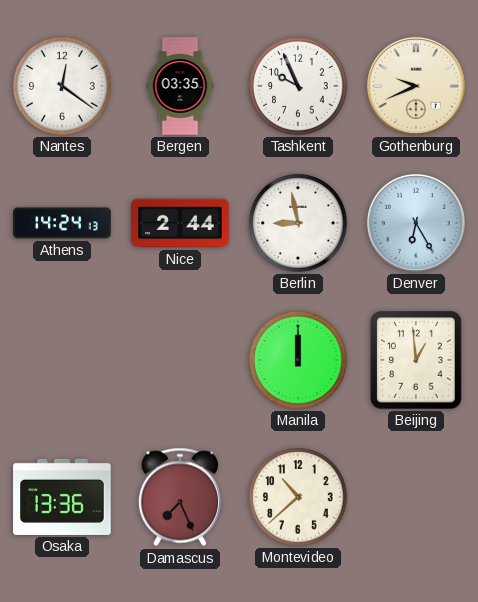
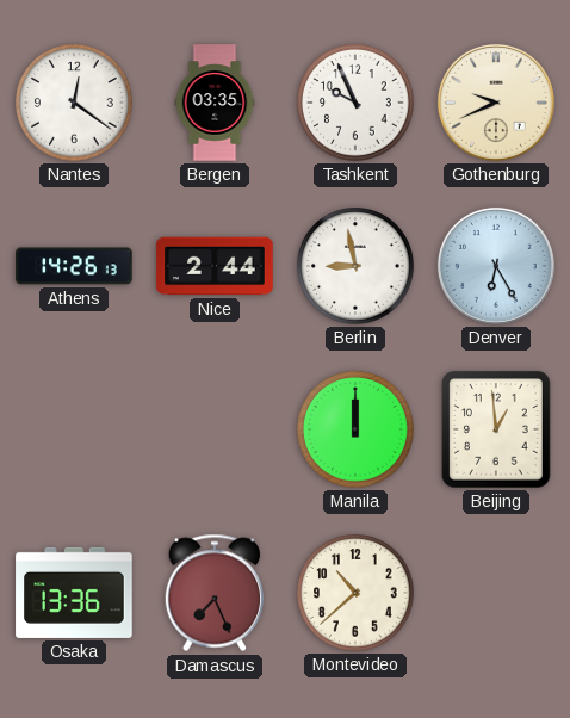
Athens: 14:24 -> 14:26 (74, 266)
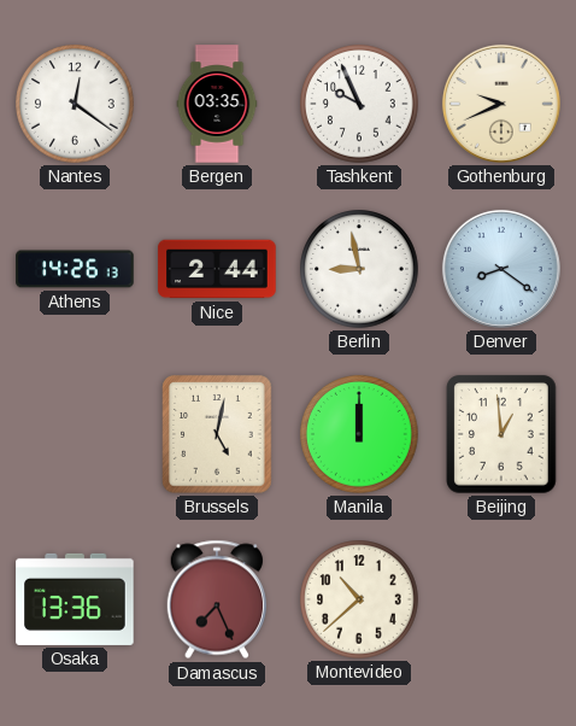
Denver: 6:25 -> 8:21 (501, 269)
Brussels: none -> 5:02 (217, 434)
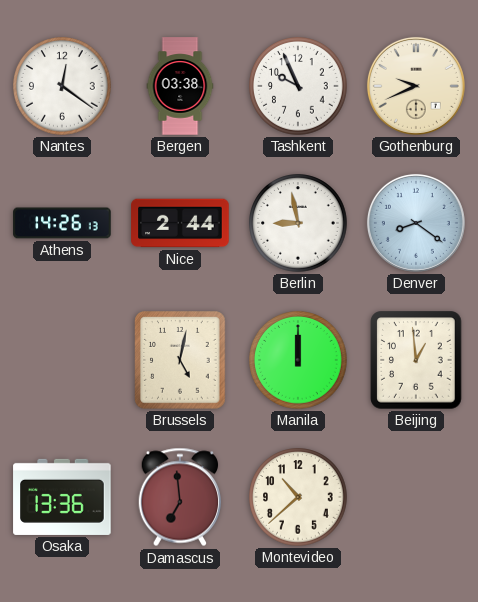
Bergen: 03:35 -> 03:38 (180, 86)
Damascus: 7:26 -> 6:59 (179, 497)
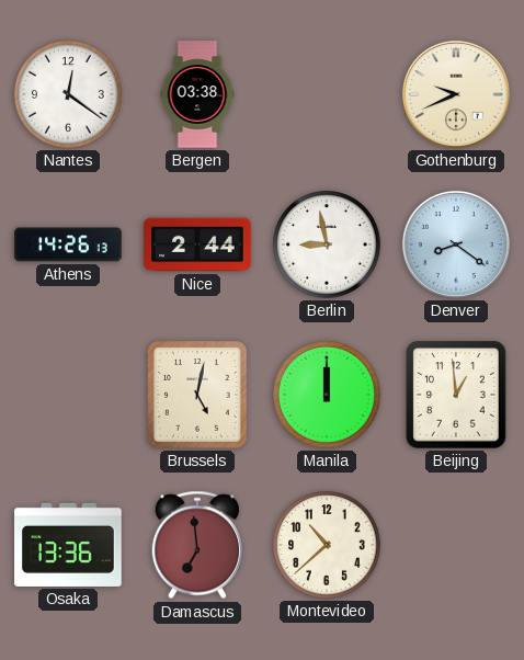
Tashkent: 9:56 -> none (298, 86)
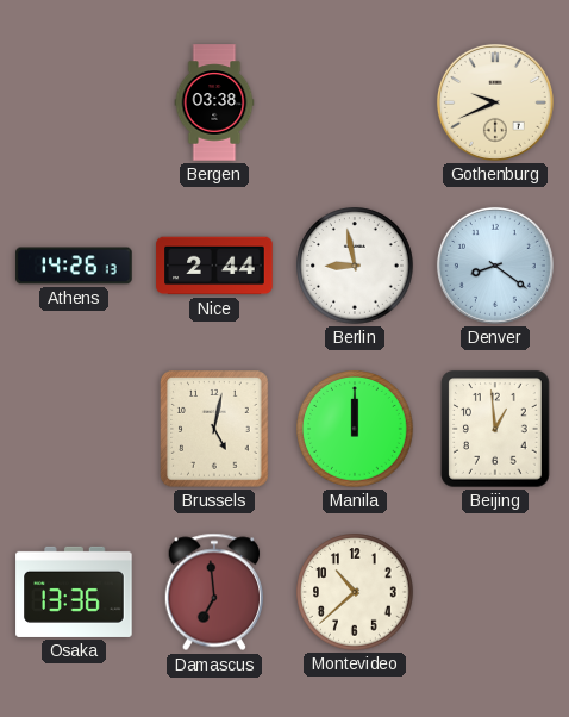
Nantes: 12:21 -> none (68, 94)
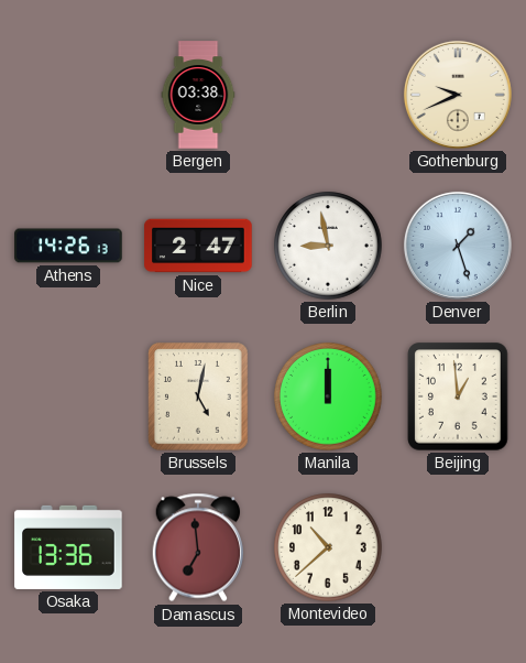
Nice: 2:44 -> 2:47 (198, 246)
Denver: 8:21 -> 1:27 (458, 246)
